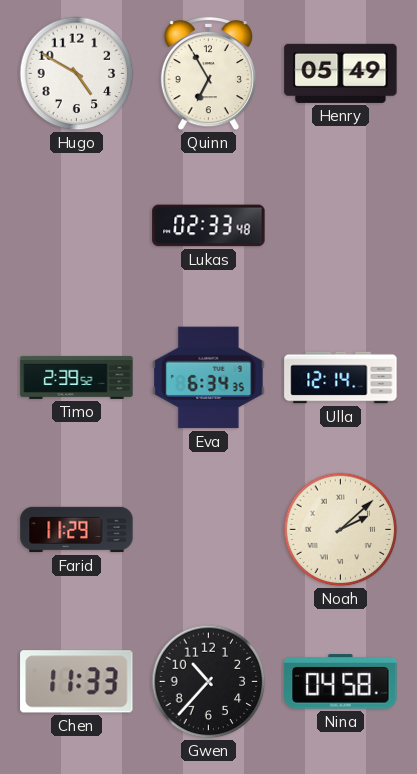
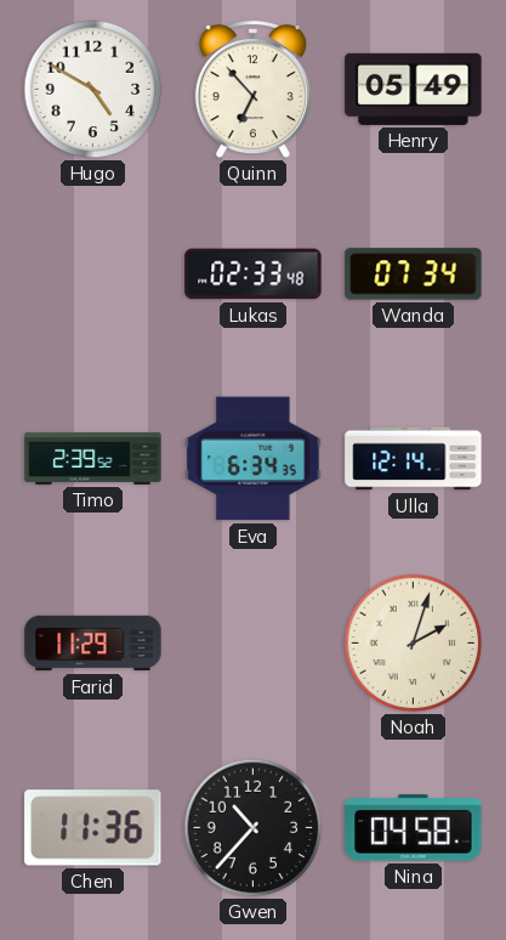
Quinn: 6:55 -> 6:53 (252, 90)
Wanda: none -> 07:34 (414, 274)
Noah: 2:08 -> 2:03 (414, 644)
Chen: 11:33 -> 11:36 (93, 828)
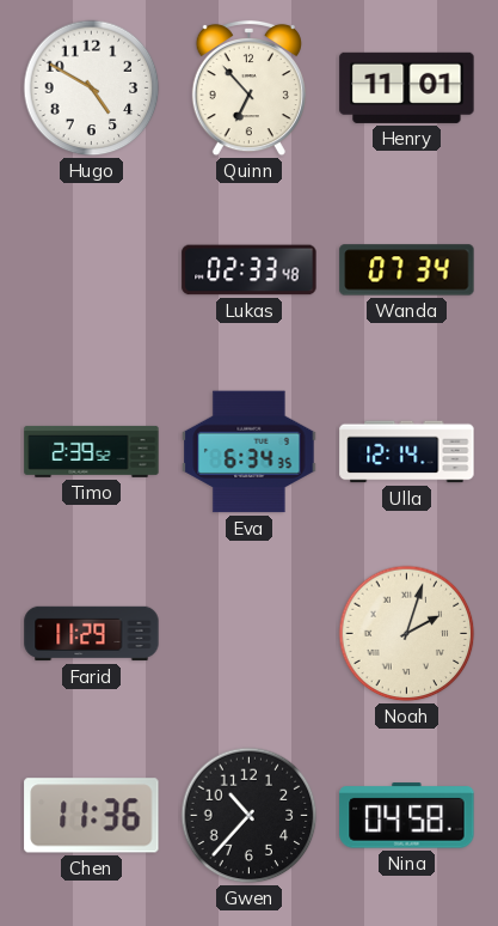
Henry: 05:49 -> 11:01 (407, 87)
